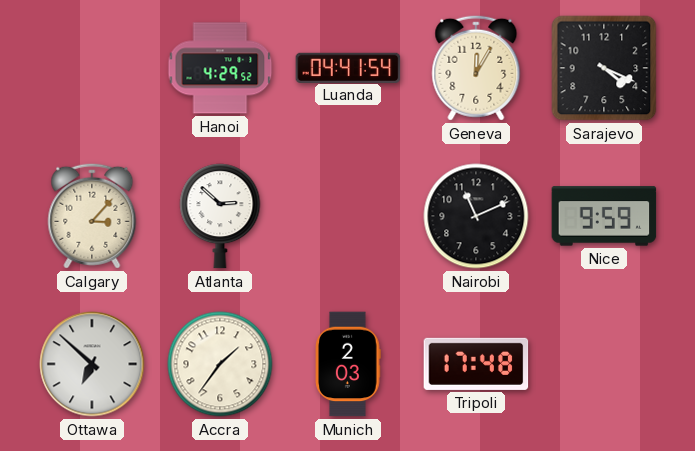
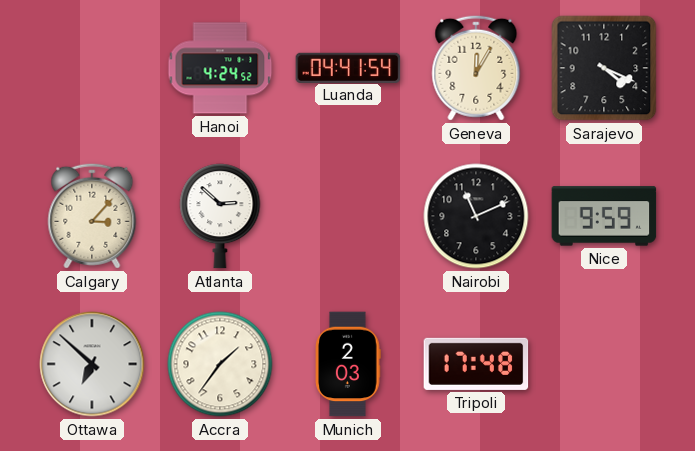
Hanoi: 4:29 -> 4:24 (220, 68)
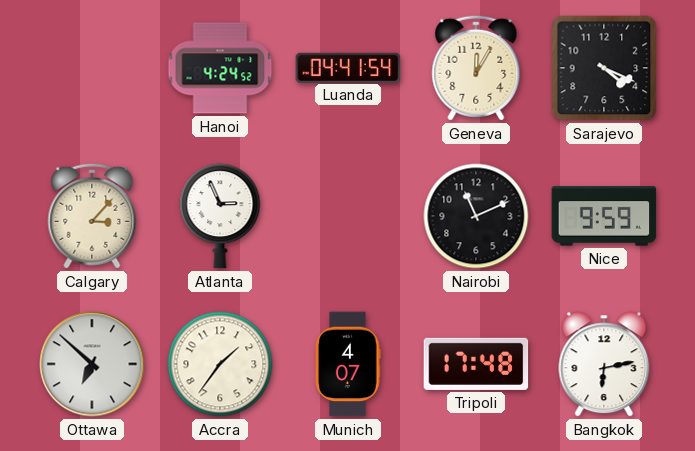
Atlanta: 2:52 -> 2:56 (220, 216)
Munich: 2:03 -> 4:07 (348, 364)
Bangkok: none -> 6:13 (604, 364)
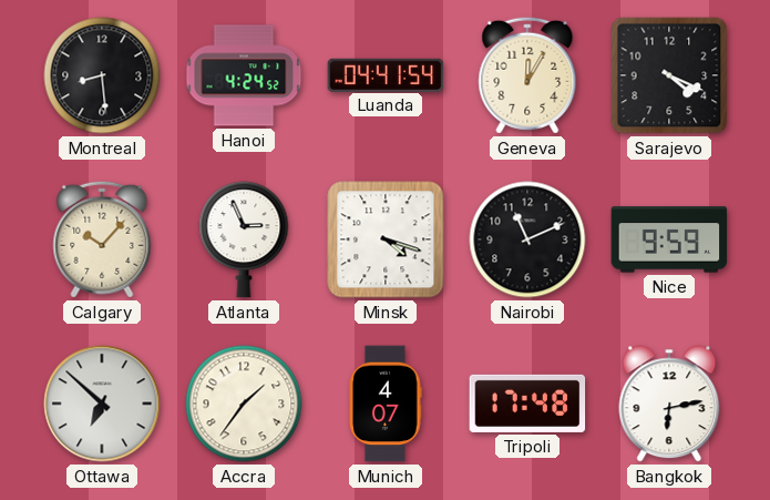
Montreal: none -> 8:29 (102, 75)
Calgary: 3:07 -> 10:07 (102, 239)
Minsk: none -> 4:18 (386, 239)
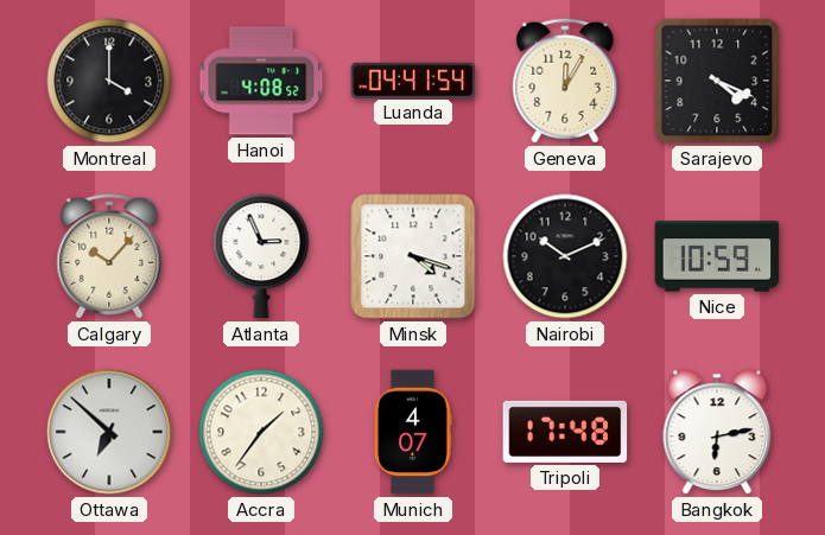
Montreal: 8:29 -> 4:00 (109, 81)
Hanoi: 4:24 -> 4:08 (261, 81)
Nairobi: 11:11 -> 10:11 (565, 256)
Nice: 9:59 -> 10:59 (717, 256)
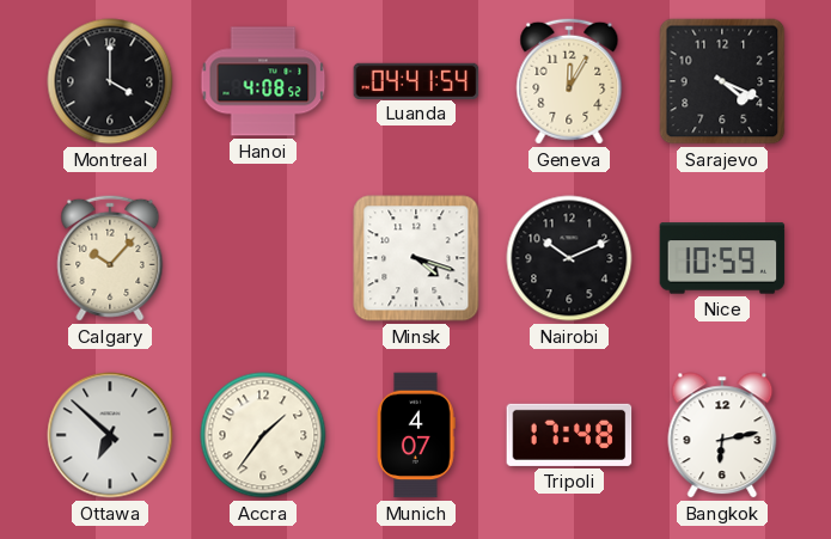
Atlanta: 2:56 -> none (261, 256)
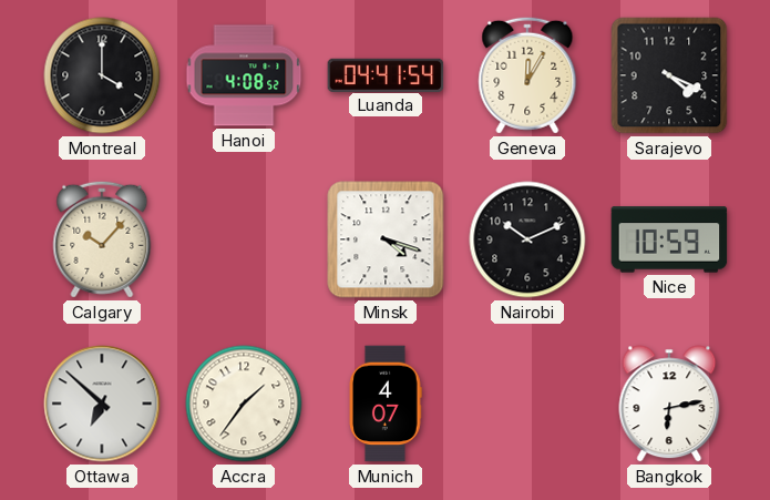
Tripoli: 17:48 -> none (569, 435)
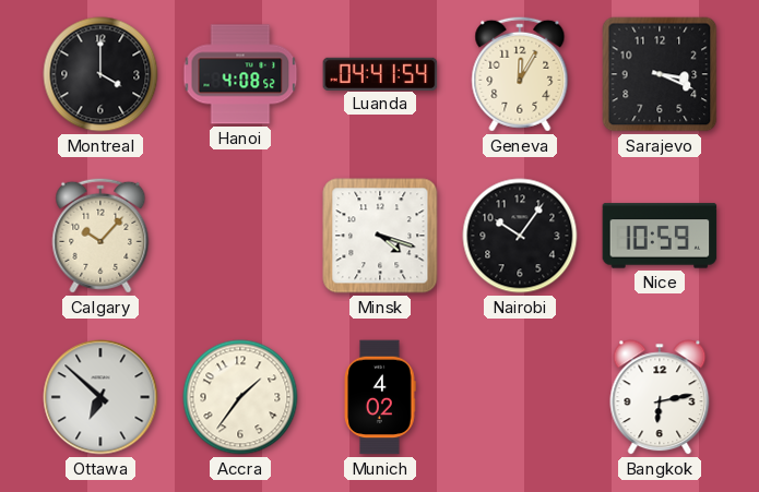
Sarajevo: 4:19 -> 3:19 (660, 74)
Nairobi: 10:11 -> 10:06 (520, 236)
Munich: 4:07 -> 4:02 (380, 397)
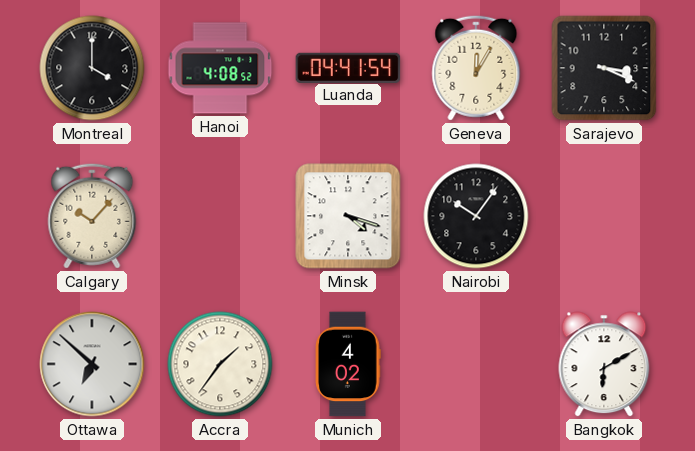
Nice: 10:59 -> none (660, 236)
Bangkok: 6:13 -> 6:10 (604, 364)
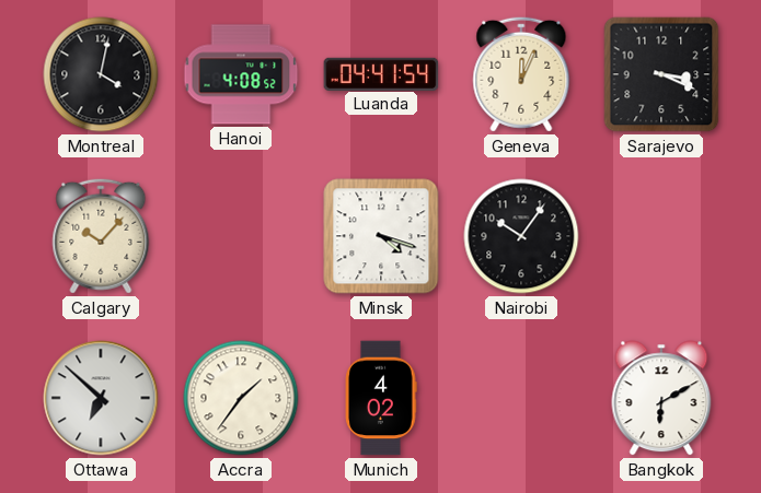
Montreal: 4:00 -> 4:02 (101, 74)
Geneva: 12:05 -> 12:04 (521, 74)
